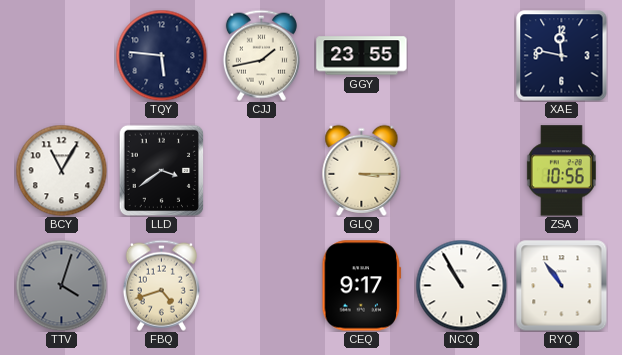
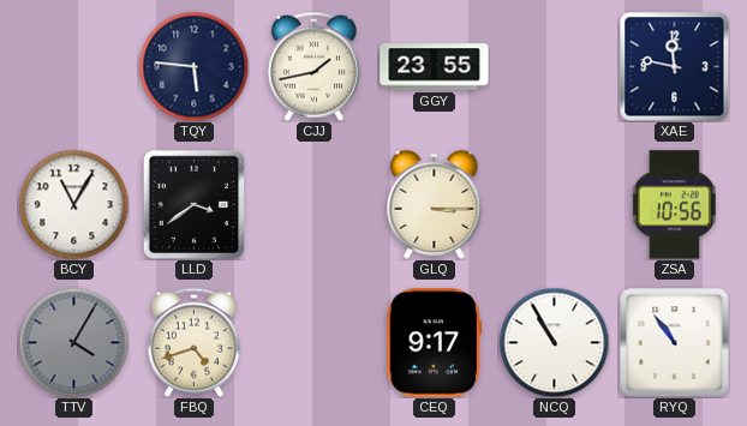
TTV: 4:03 -> 4:05 (73, 342)
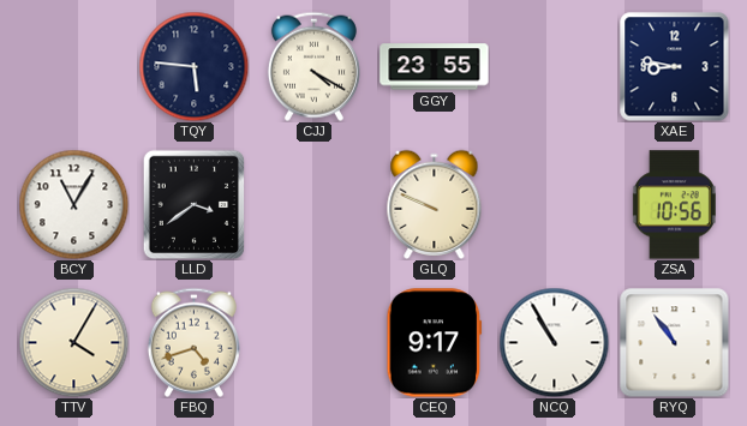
CJJ: 1:43 -> 4:20 (313, 66)
XAE: 11:47 -> 8:47 (675, 67)
GLQ: 3:15 -> 9:49 (435, 204)
TTV dial: grey -> cream (73, 342)
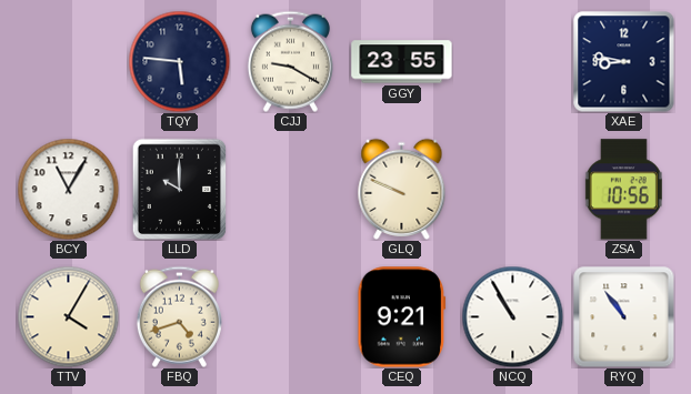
CJJ: 4:20 -> 9:20 (290, 61)
LLD: 3:39 -> 10:00 (180, 189)
CEQ: 9:17 -> 9:21 (402, 317)
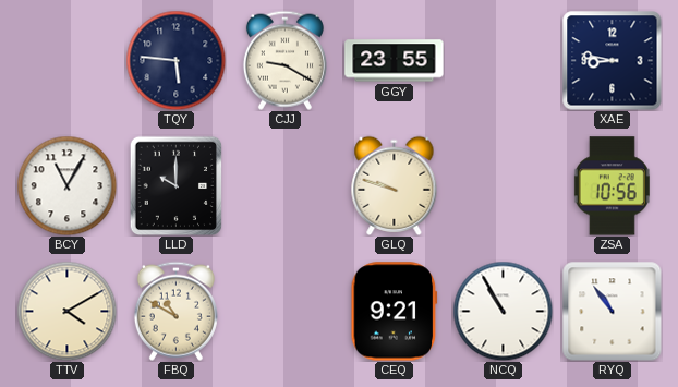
GLQ: 9:49 -> 9:48 (395, 185)
TTV: 4:05 -> 4:10 (66, 311)
FBQ: 4:42 -> 10:50 (175, 311)
